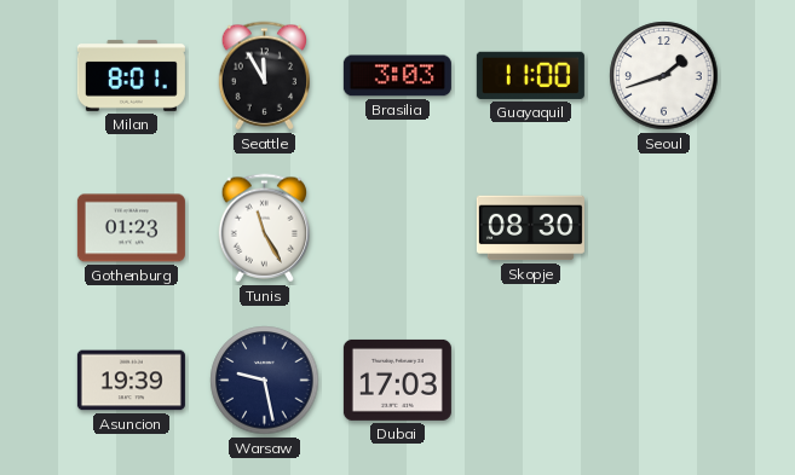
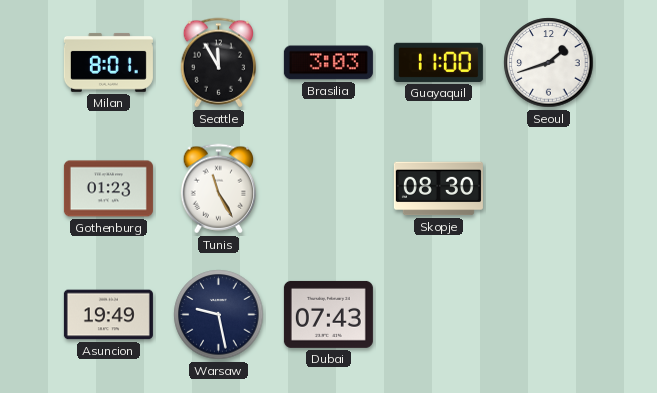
Asuncion: 19:39 -> 19:49 (108, 315)
Dubai: 17:03 -> 07:43 (328, 314)
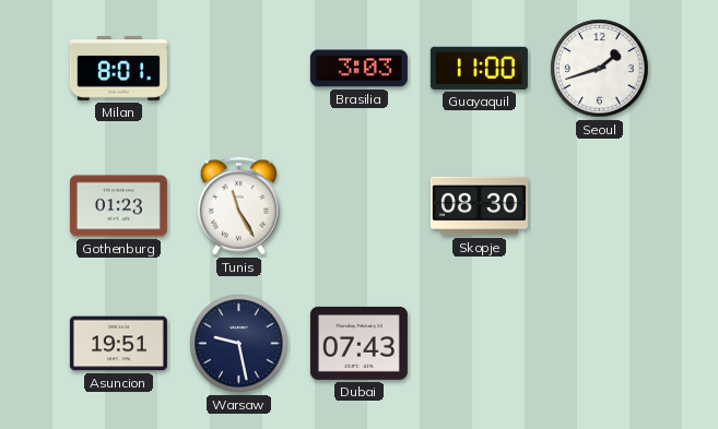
Seattle: 11:55 -> none (218, 63)
Asuncion: 19:49 -> 19:51 (118, 344)
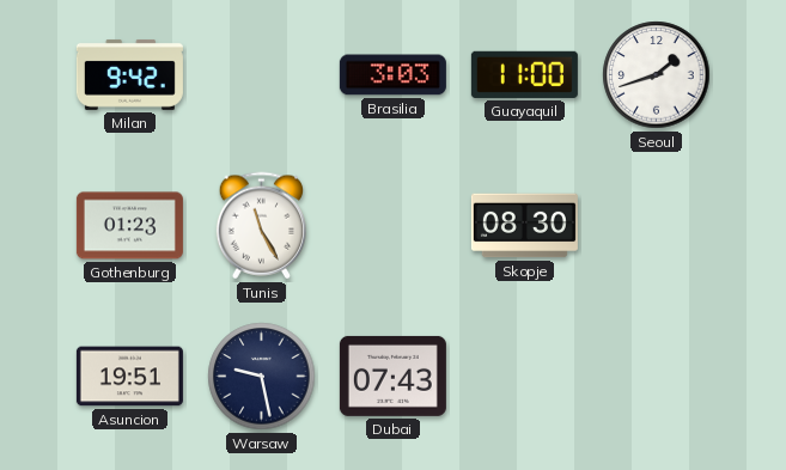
Milan: 8:01 -> 9:42 (129, 74)
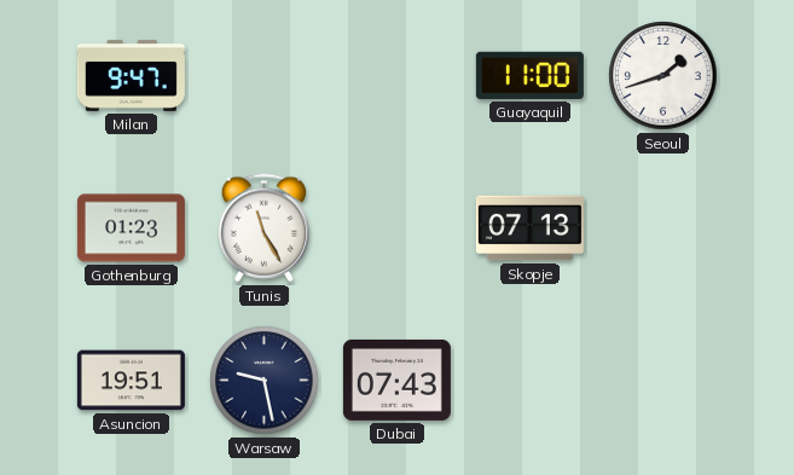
Milan: 9:42 -> 9:47 (131, 75)
Brasilia: 3:03 -> none (392, 75)
Skopje: 08:30 -> 07:13 (529, 228)
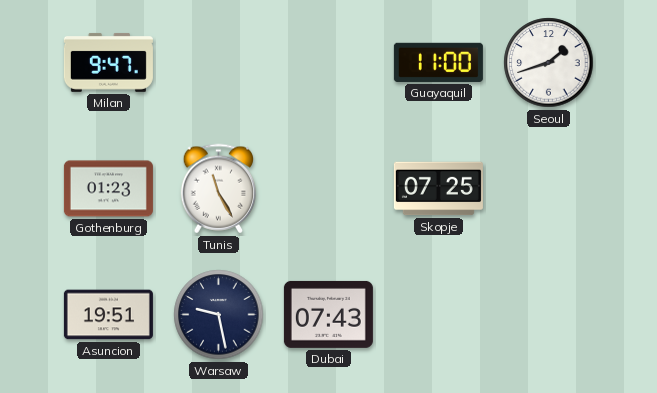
Skopje: 07:13 -> 07:25 (438, 189)
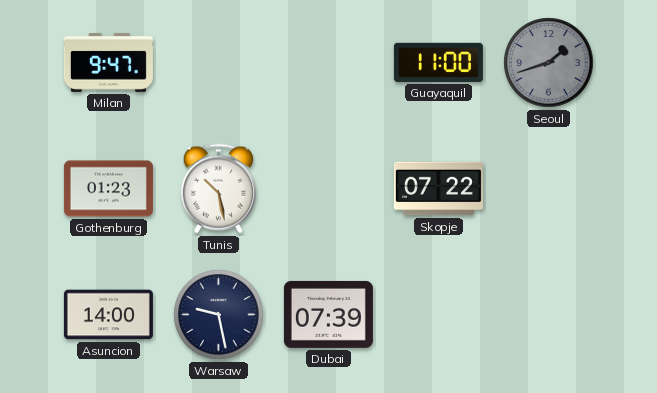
Seoul dial: white -> grey (549, 63)
Tunis: 11:25 -> 10:28 (218, 189)
Skopje: 07:25 -> 07:22 (438, 189)
Asuncion: 19:51 -> 14:00 (108, 315)
Dubai: 07:43 -> 07:39 (328, 314)
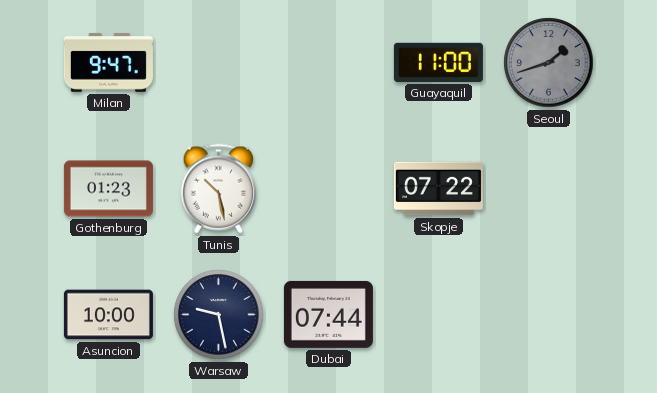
Asuncion: 14:00 -> 10:00 (108, 315)
Dubai: 07:39 -> 07:44 (328, 314)
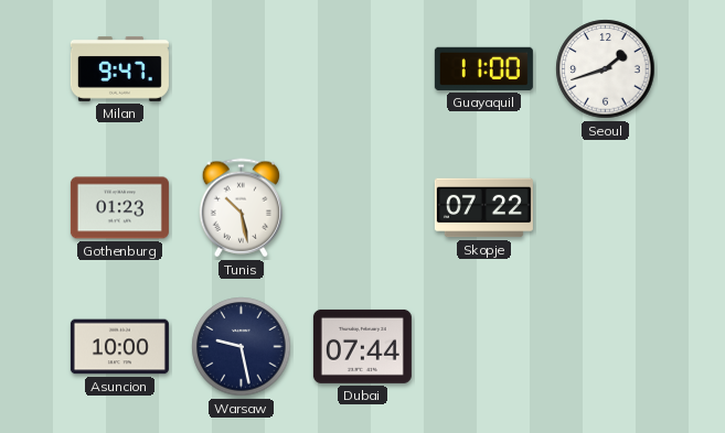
Seoul dial: grey -> white (606, 69)
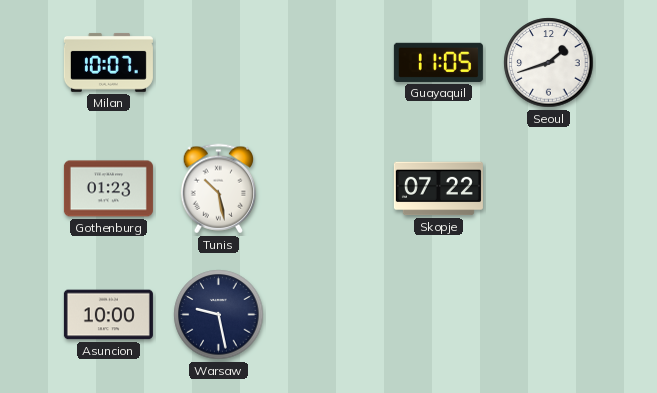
Milan: 9:47 -> 10:07 (108, 62)
Guayaquil: 11:00 -> 11:05 (438, 62)
Dubai: 07:44 -> none (362, 346)
